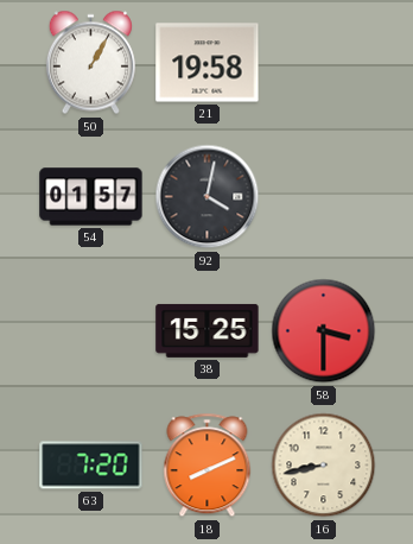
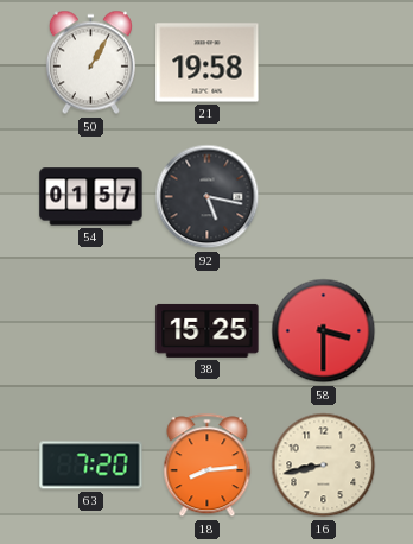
92: 4:02 -> 5:17 (208, 197)
18: 8:11 -> 8:14 (208, 466)
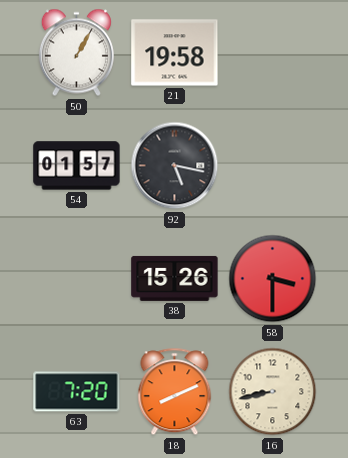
38: 15:25 -> 15:26 (175, 278)
18: 8:14 -> 8:11 (175, 392)
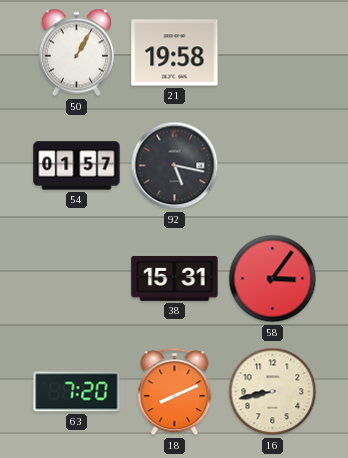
38: 15:26 -> 15:31 (175, 278)
58: 3:30 -> 3:06 (273, 279)
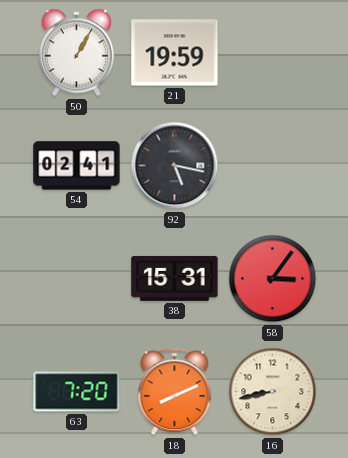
21: 19:58 -> 19:59 (175, 53)
54: 01:57 -> 02:41 (77, 166)
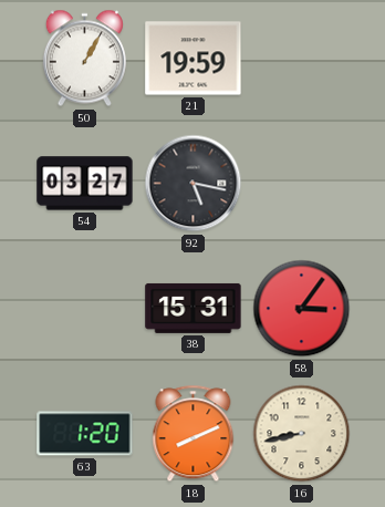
54: 02:41 -> 03:27 (85, 184)
63: 7:20 -> 1:20 (85, 434)
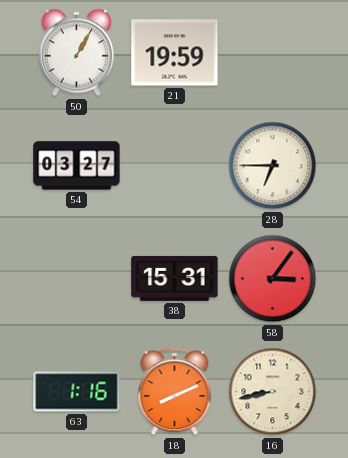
92: 5:17 -> none (194, 184)
28: none -> 6:45 (273, 166)
63: 1:20 -> 1:16 (77, 392)
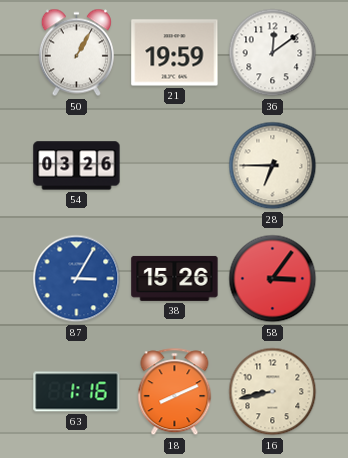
36: none -> 12:09 (273, 53)
54: 03:27 -> 03:26 (77, 166)
87: none -> 3:05 (77, 279)
38: 15:31 -> 15:26 (175, 278)
